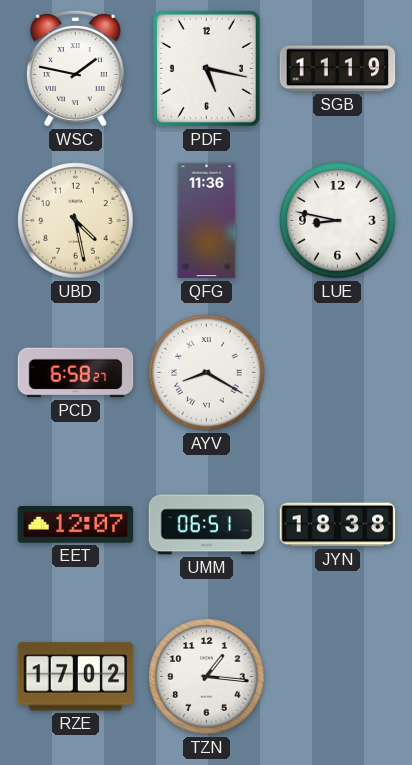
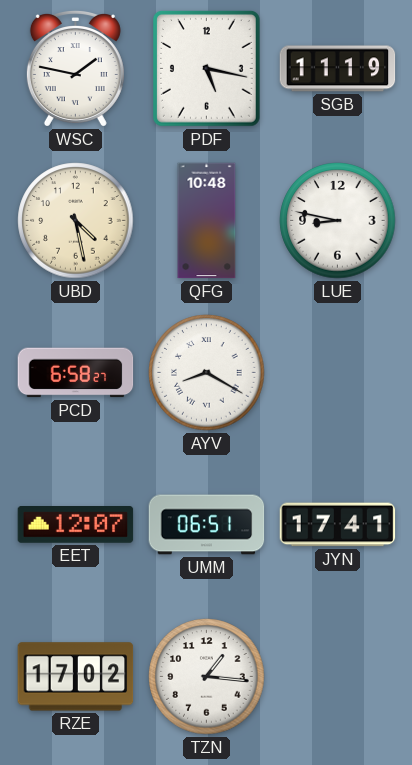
QFG: 11:36 -> 10:48 (207, 221)
JYN: 18:38 -> 17:41 (338, 525)
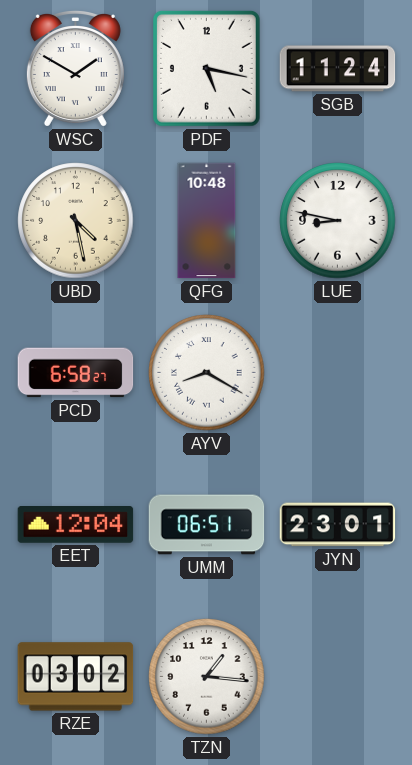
WSC: 1:47 -> 1:50 (75, 69)
SGB: 11:19 -> 11:24 (338, 69)
EET: 12:07 -> 12:04 (76, 525)
JYN: 17:41 -> 23:01 (338, 525)
RZE: 17:02 -> 03:02 (76, 677)
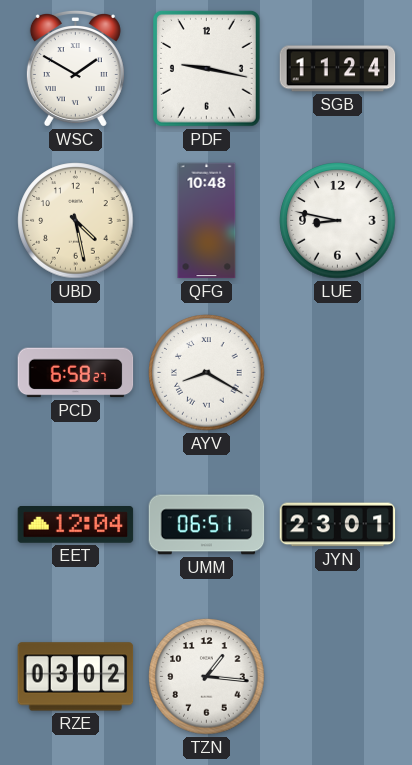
PDF: 5:17 -> 9:17 (206, 69)
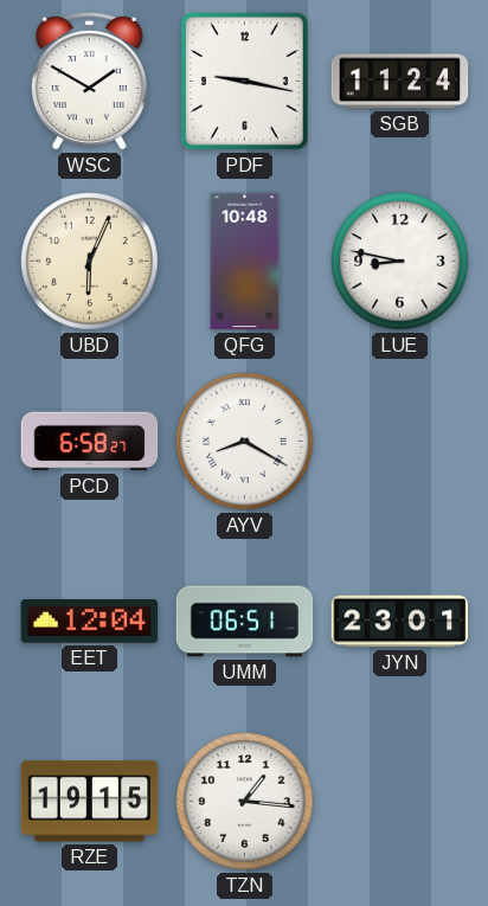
UBD: 4:28 -> 6:04 (90, 262)
RZE: 03:02 -> 19:15 (90, 802)
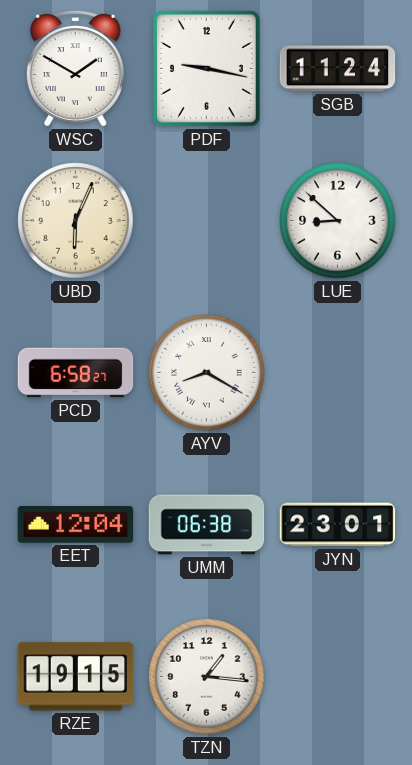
QFG: 10:48 -> none (245, 262)
LUE: 8:47 -> 8:52 (338, 221)
UMM: 06:51 -> 06:38 (207, 525)
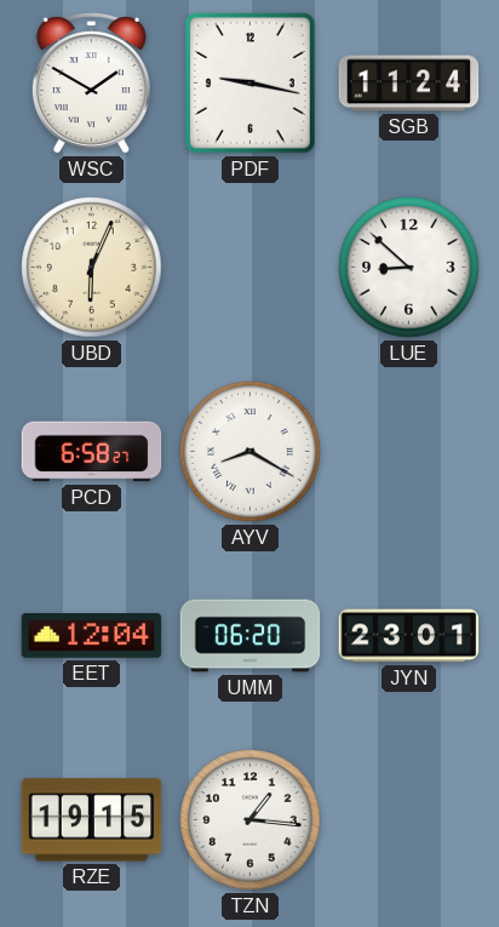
UMM: 06:38 -> 06:20 (251, 636)
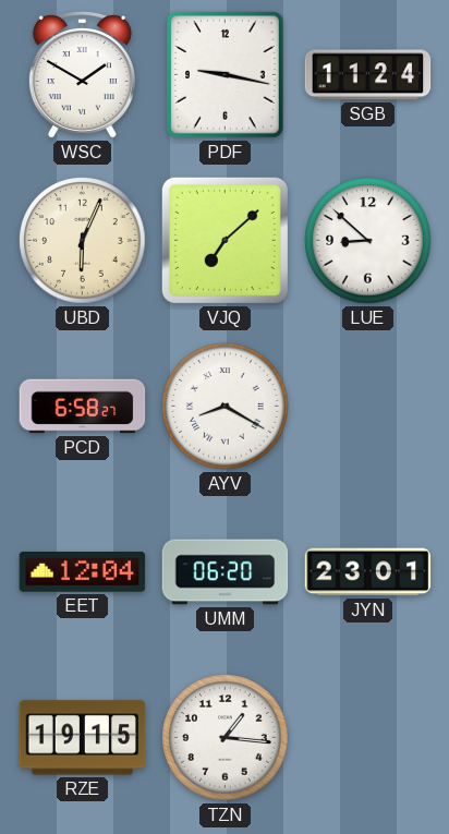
VJQ: none -> 7:08 (225, 240)
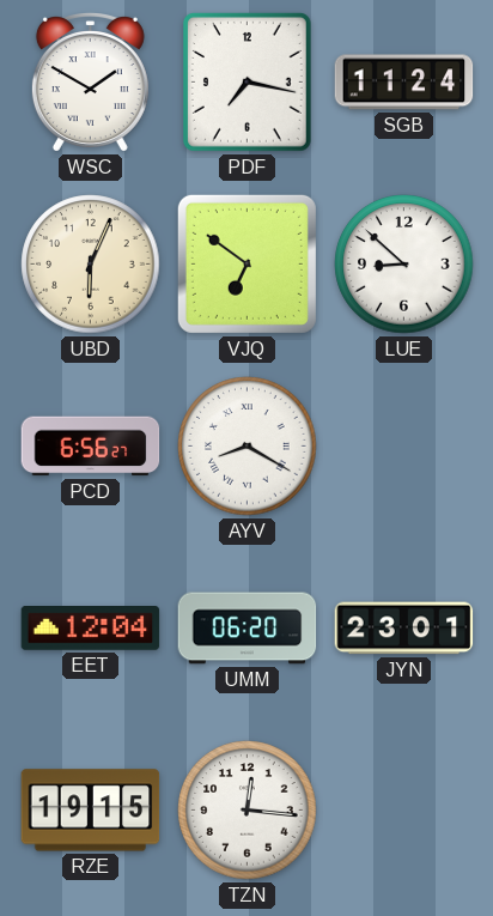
PDF: 9:17 -> 7:17 (246, 83)
VJQ: 7:08 -> 6:51 (246, 263)
PCD: 6:58 -> 6:56 (91, 447)
TZN: 1:16 -> 12:16 (248, 811)
